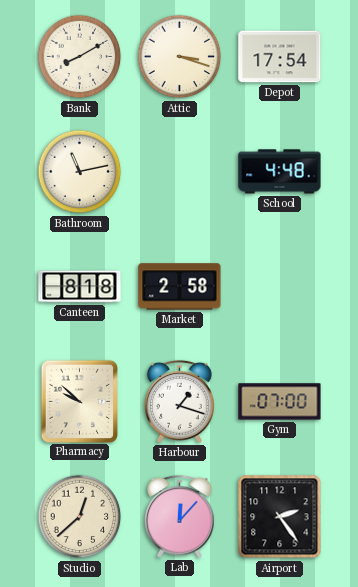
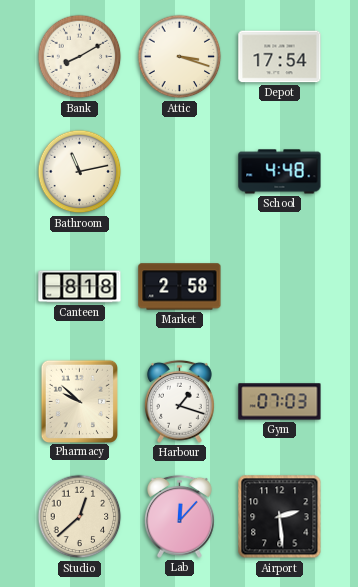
Gym: 07:00 -> 07:03 (280, 402)
Airport: 2:24 -> 2:29 (280, 517)
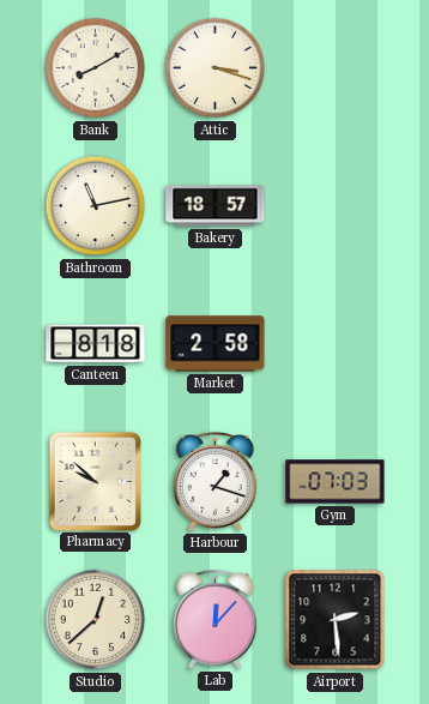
Depot: 17:54 -> none (280, 57)
Bakery: none -> 18:57 (216, 206)
School: 4:48 -> none (280, 172)
